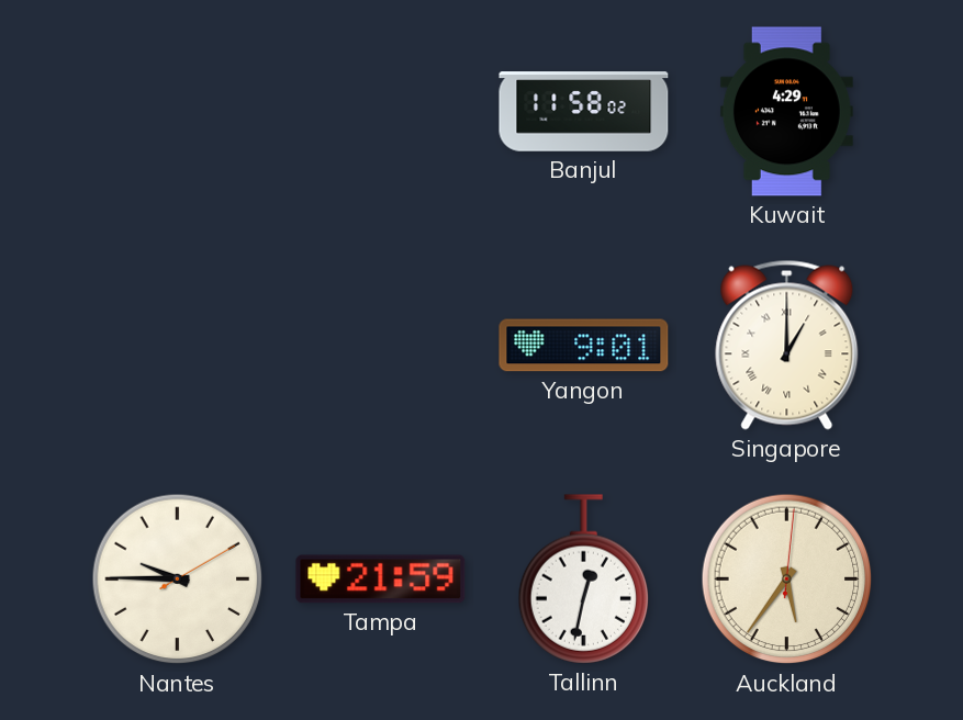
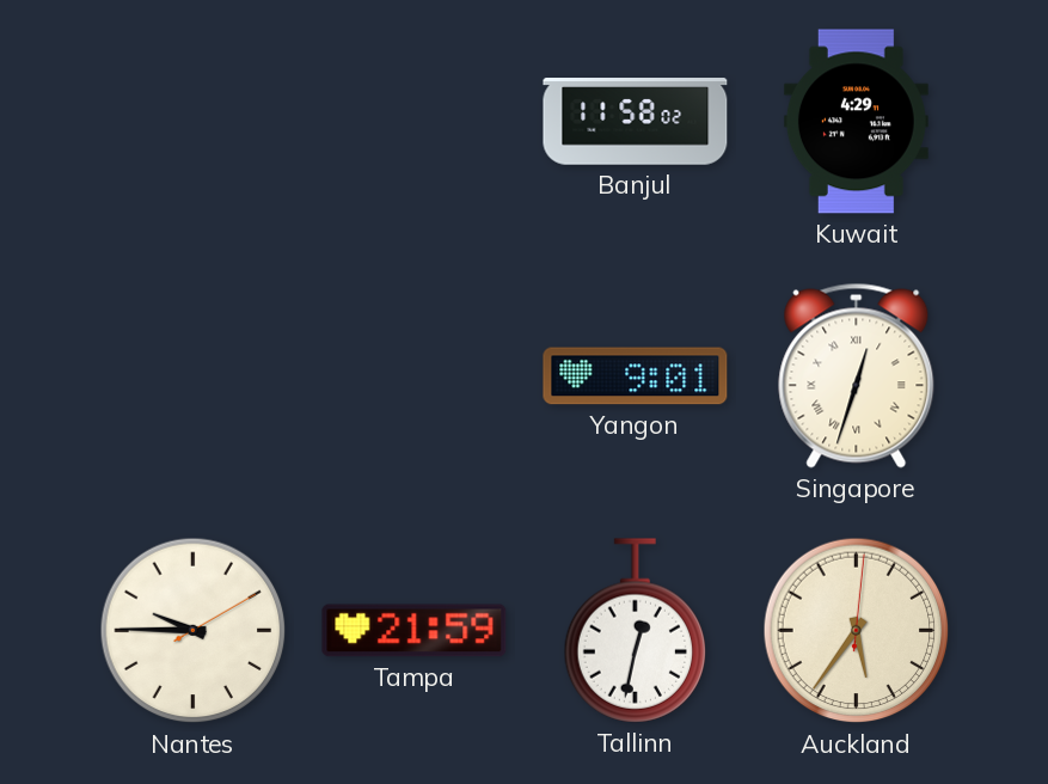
Singapore: 1:00 -> 12:33 (857, 375)
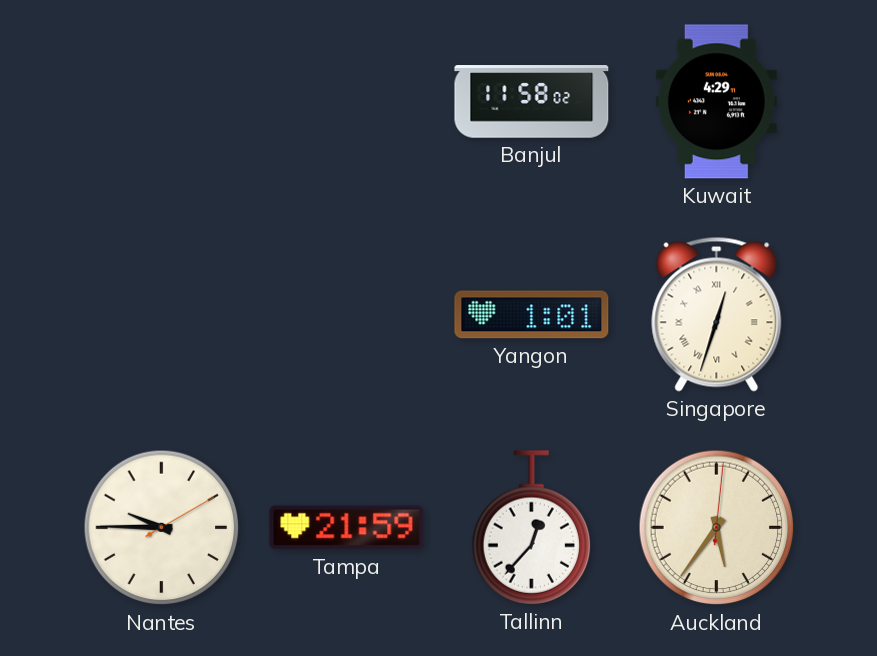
Yangon: 9:01 -> 1:01 (532, 315)
Tallinn: 12:32 -> 12:37 (532, 528)
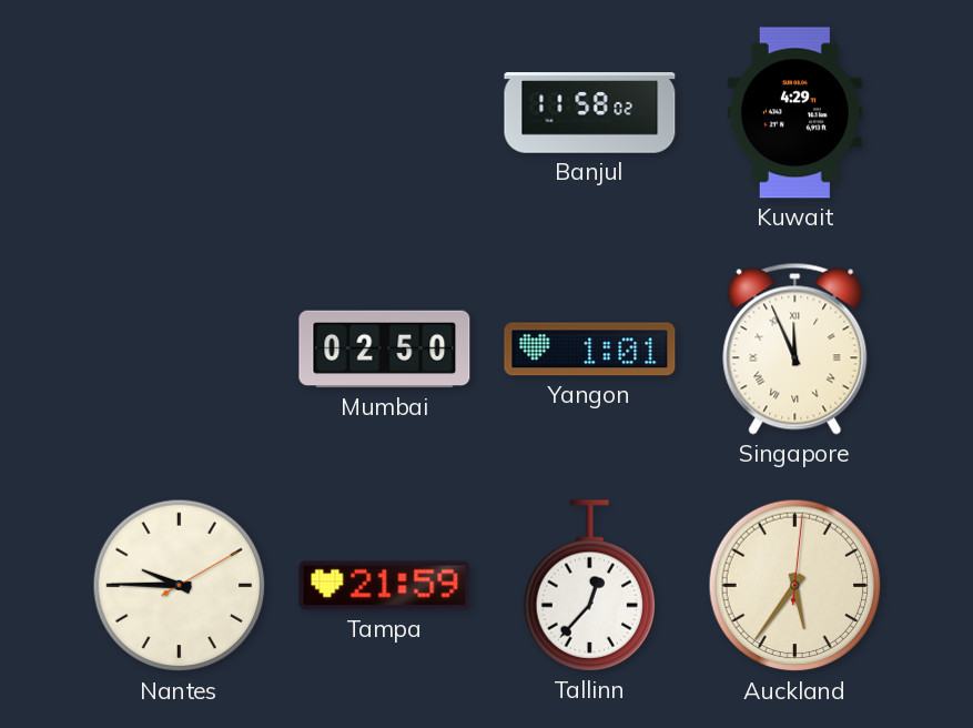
Mumbai: none -> 02:50 (385, 350)
Singapore: 12:33 -> 11:56 (795, 348)
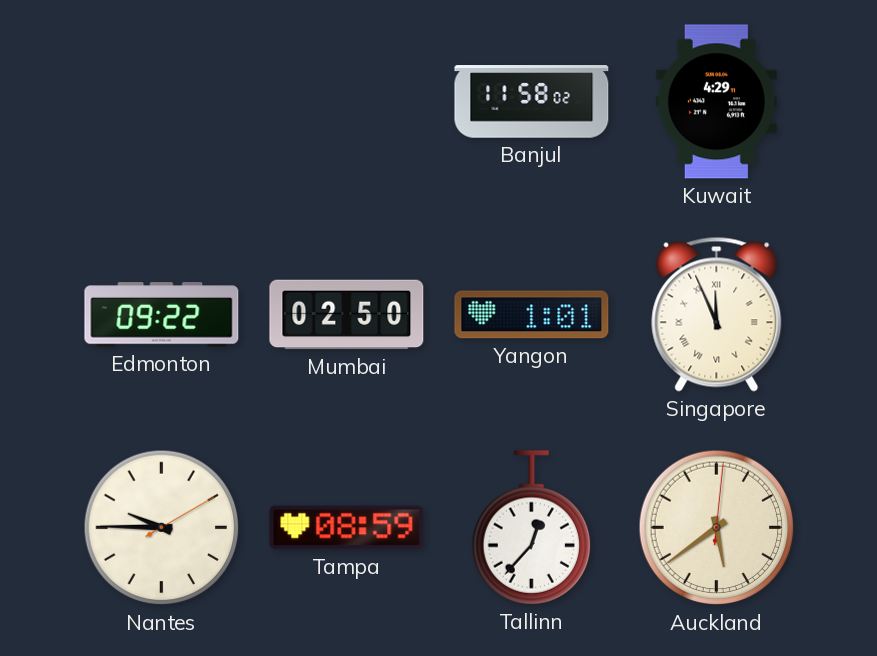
Edmonton: none -> 09:22 (162, 315)
Tampa: 21:59 -> 08:59 (347, 528)
Auckland: 5:36 -> 5:39 (717, 528)
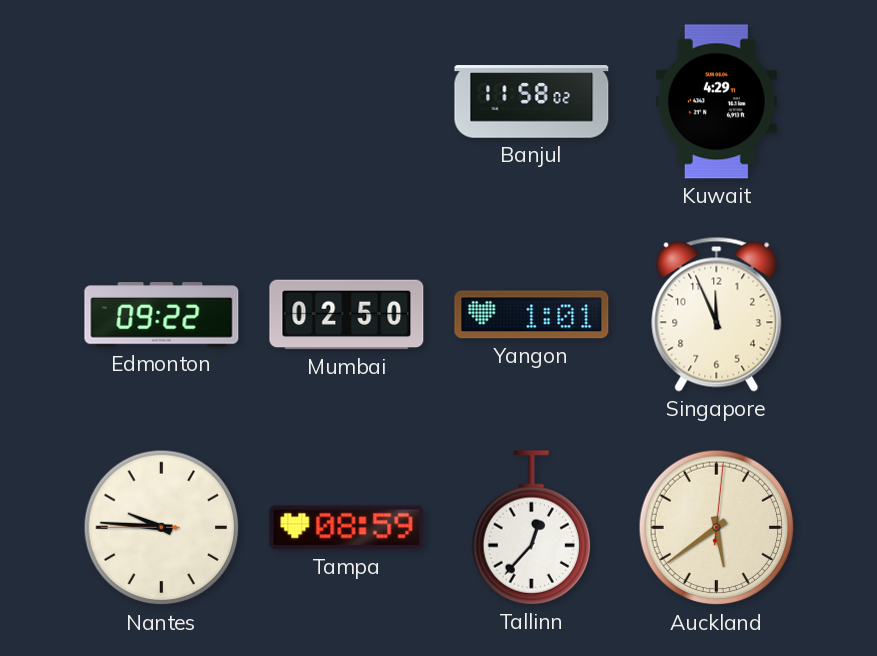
Singapore numerals: Roman -> Arabic (717, 314)
Nantes: 9:45:10 -> 9:45:45 (162, 528)
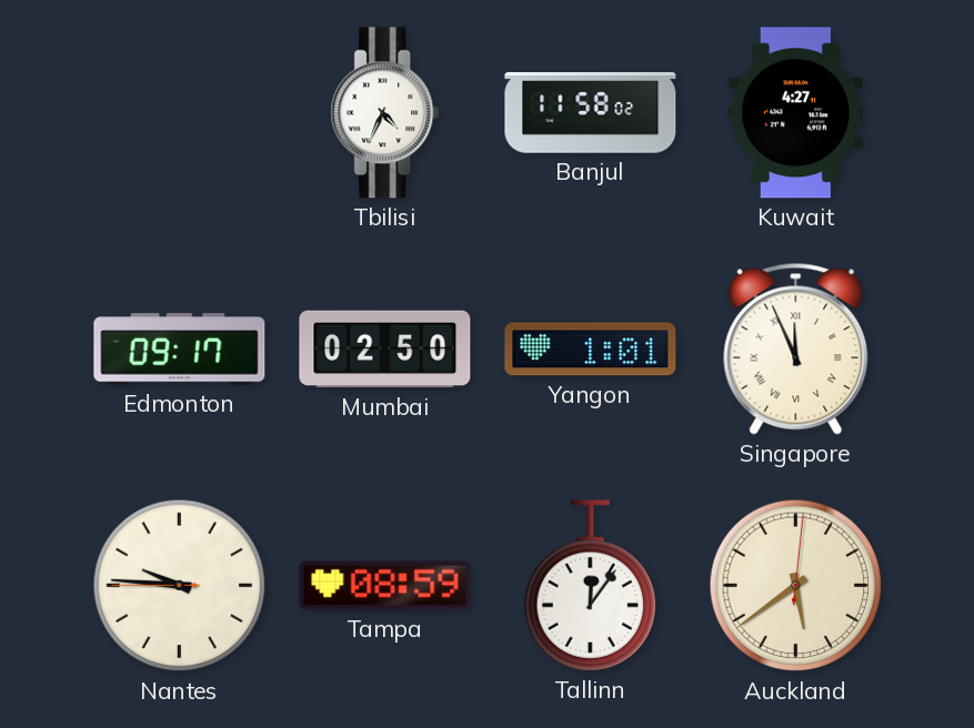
Tbilisi: none -> 4:34 (385, 113)
Kuwait: 4:29 -> 4:27 (795, 113)
Edmonton: 09:22 -> 09:17 (180, 350)
Singapore numerals: Arabic -> Roman (796, 348)
Tallinn: 12:37 -> 12:06 (591, 586)
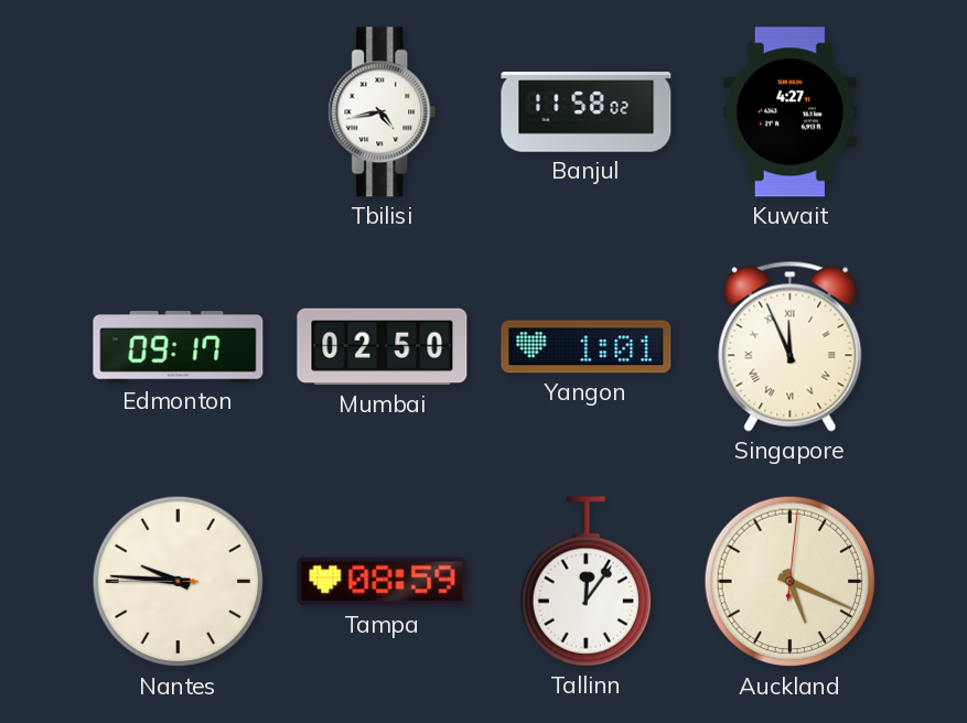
Tbilisi: 4:34 -> 4:43 (383, 112)
Auckland: 5:39 -> 5:19 (791, 582)
